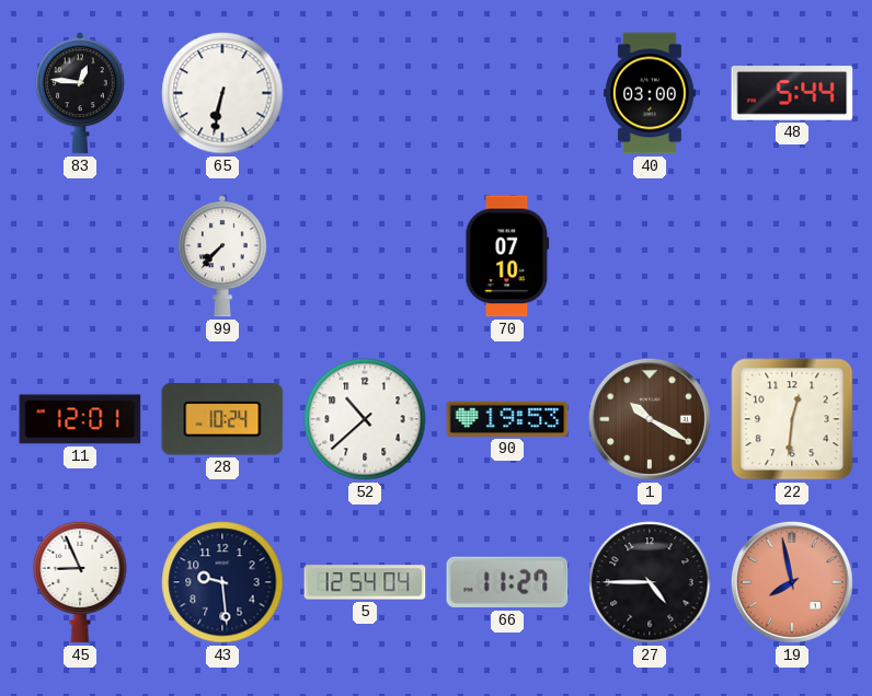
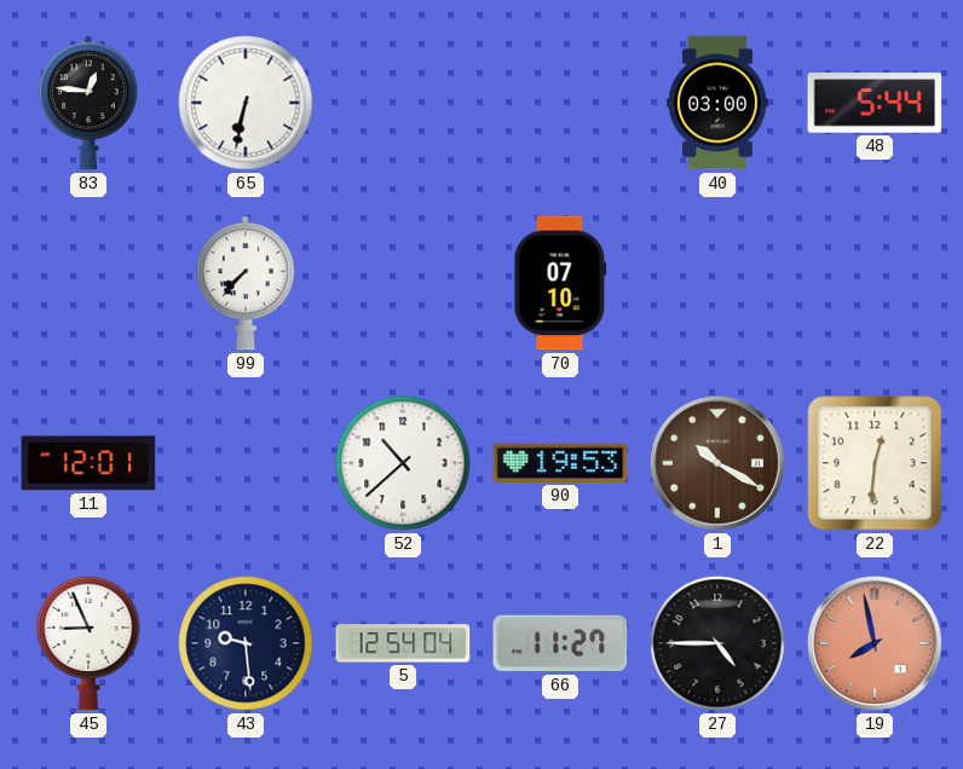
28: 10:24 -> none (222, 420)
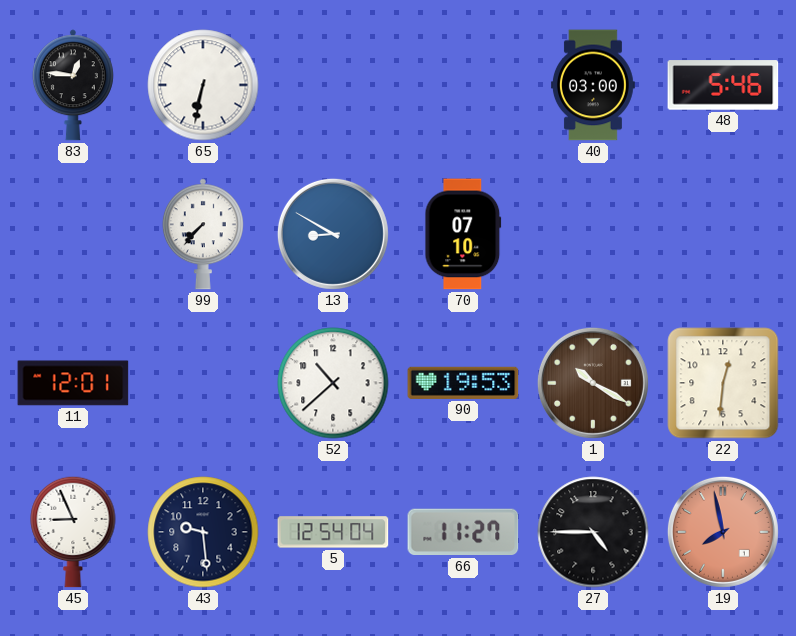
48: 5:44 -> 5:46 (723, 85)
13: none -> 8:50 (333, 234)
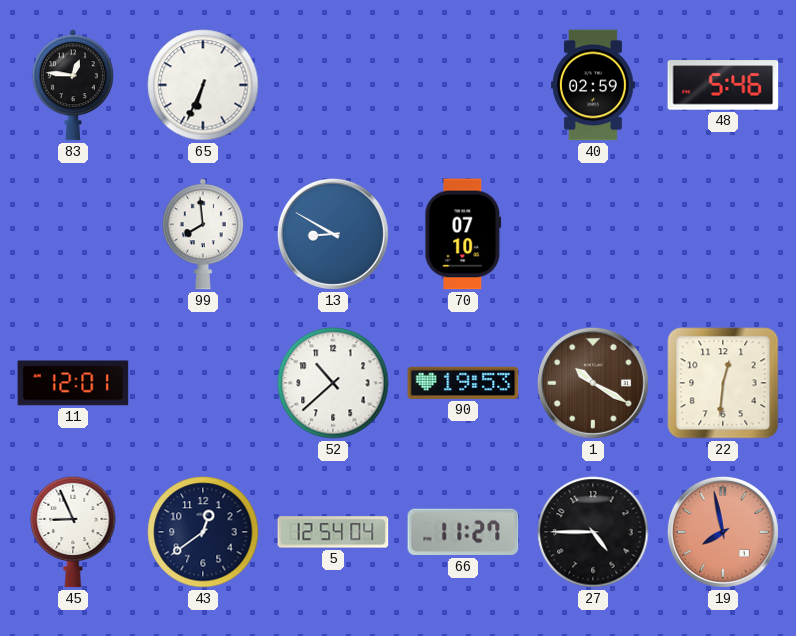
65: 6:32 -> 6:34 (203, 85)
40: 03:00 -> 02:59 (593, 85)
99: 7:37 -> 7:59 (203, 234)
43: 9:29 -> 12:39 (203, 532)
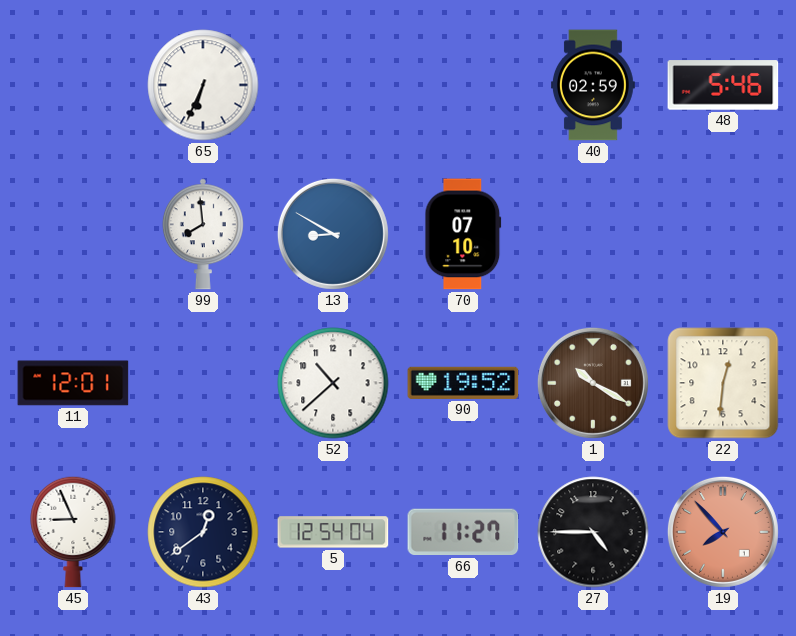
83: 12:46 -> none (73, 85)
90: 19:53 -> 19:52 (463, 383)
19: 7:58 -> 7:53 (723, 532)
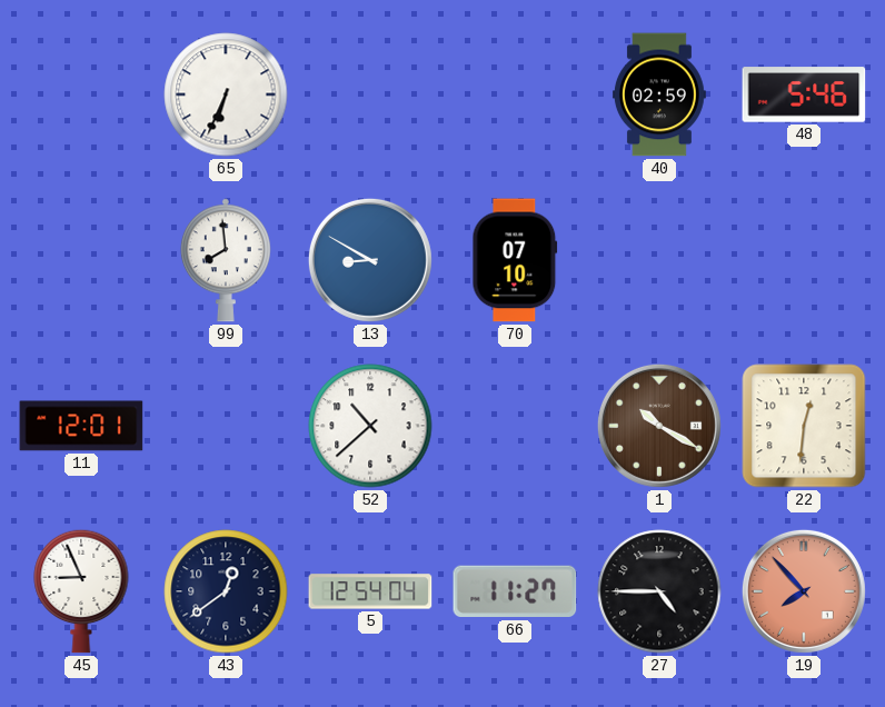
90: 19:52 -> none (463, 383)
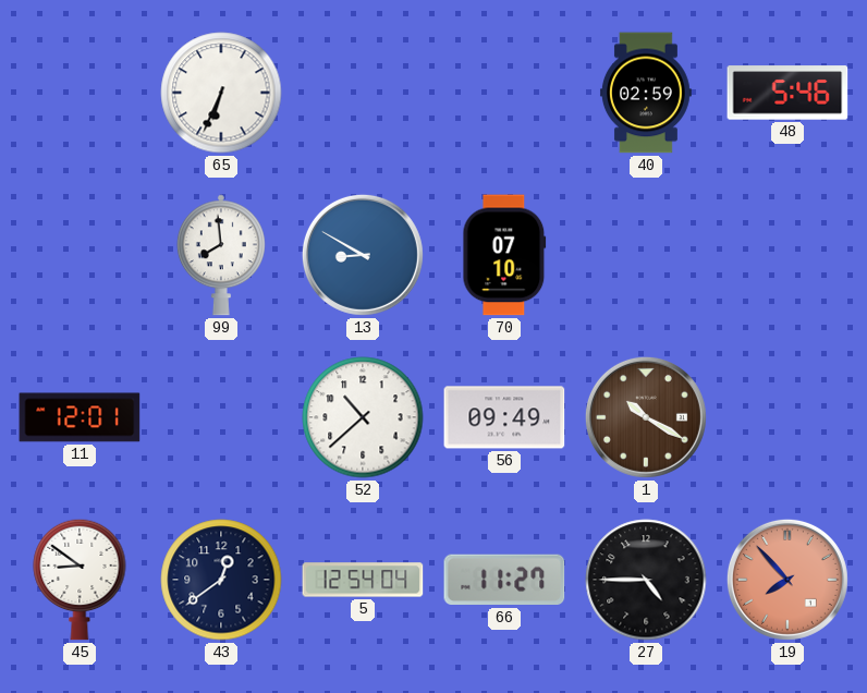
56: none -> 09:49 (504, 417)
22: 12:31 -> none (804, 426)
45: 8:56 -> 8:51 (80, 580)
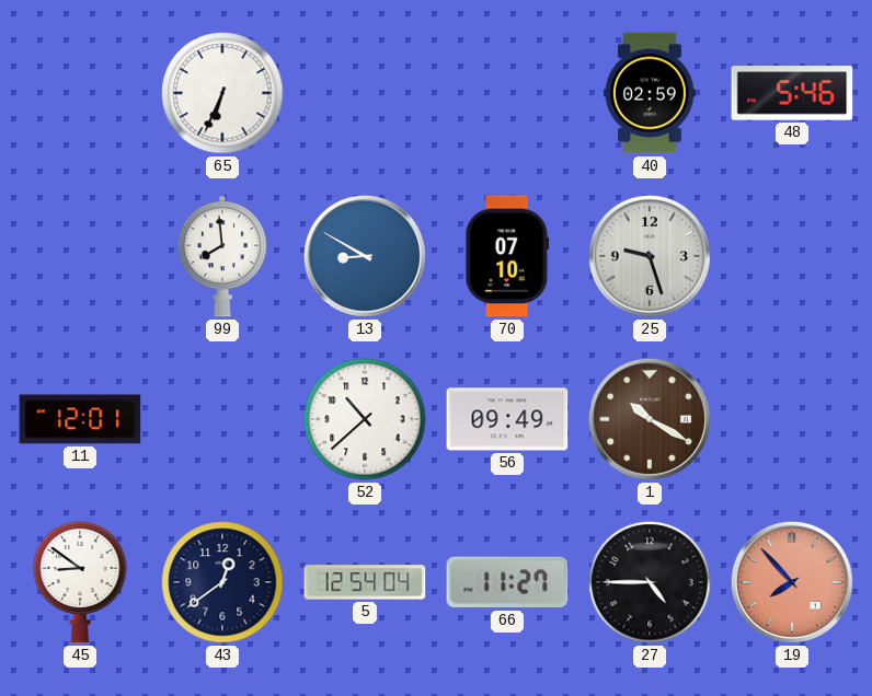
25: none -> 9:27 (650, 256)
